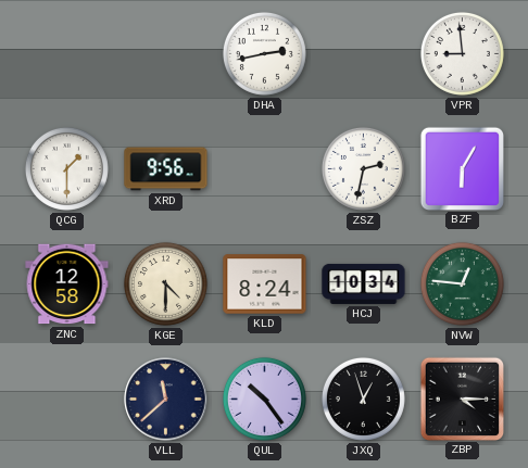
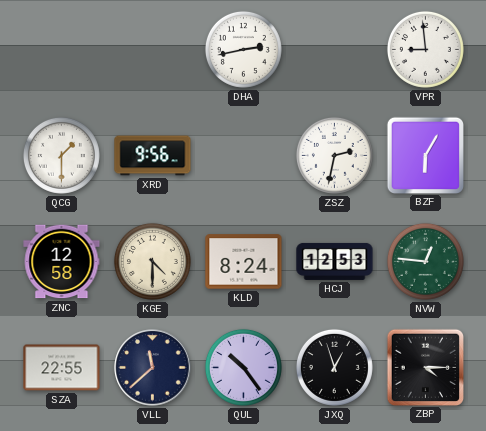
HCJ: 10:34 -> 12:53 (335, 261)
SZA: none -> 22:55 (62, 368)
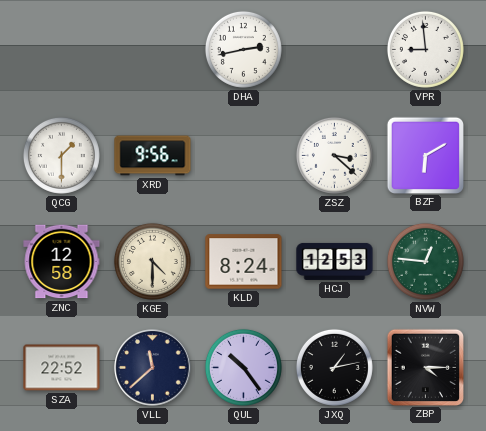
ZSZ: 2:32 -> 3:22 (334, 155)
BZF: 6:05 -> 6:10 (425, 155)
SZA: 22:55 -> 22:52 (62, 368)
JXQ: 12:57 -> 1:13 (334, 367)
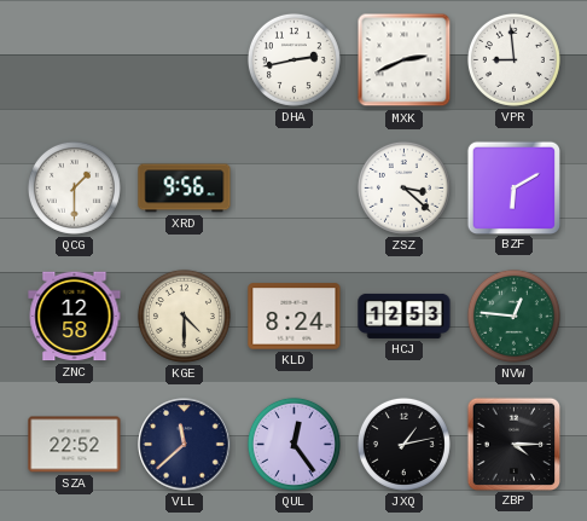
MXK: none -> 2:41 (405, 60)
QUL: 10:24 -> 12:24 (293, 444)
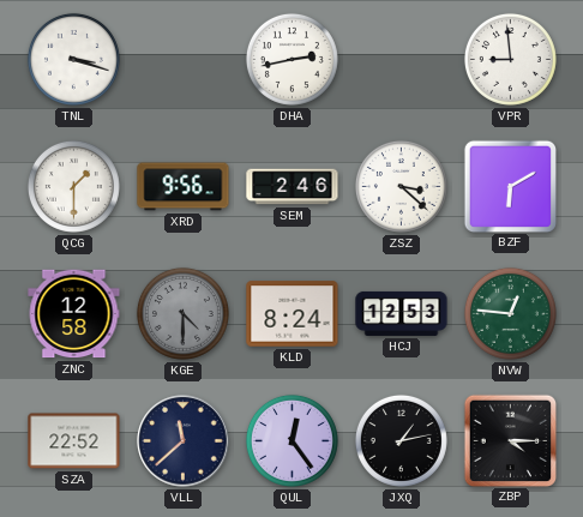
TNL: none -> 3:18 (73, 59)
MXK: 2:41 -> none (405, 60)
SEM: none -> 2:46 (293, 187)
KGE dial: cream -> grey (182, 313)
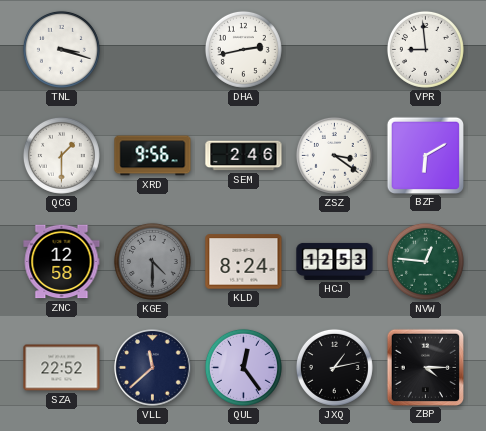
ZSZ: 3:22 -> 3:21 (334, 155)
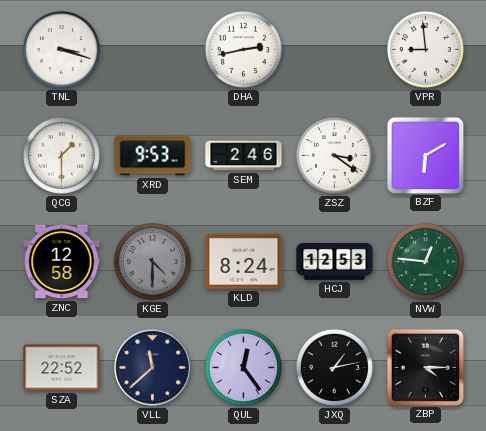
XRD: 9:56 -> 9:53 (153, 156)
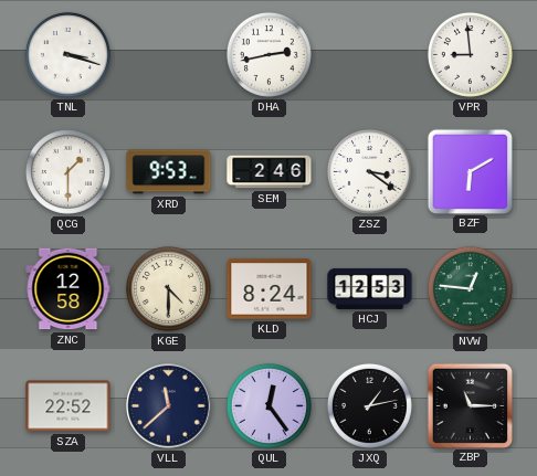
KGE dial: grey -> cream (168, 288)
ZBP: 4:15 -> 11:15 (470, 405)
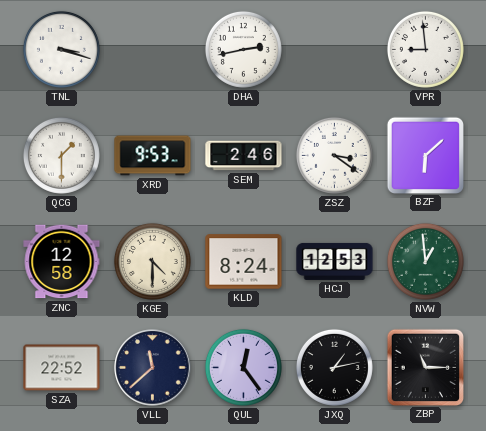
BZF: 6:10 -> 6:08 (425, 155)
NVW: 12:46 -> 12:59 (425, 261)
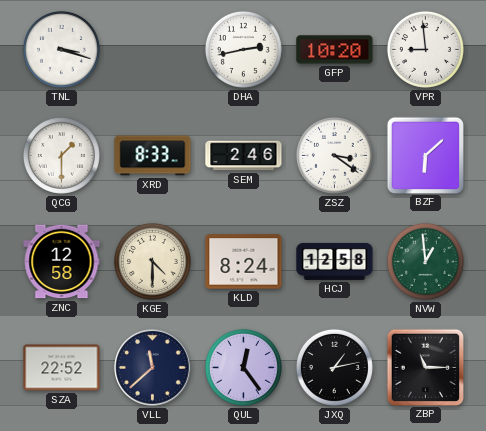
GFP: none -> 10:20 (335, 50)
XRD: 9:53 -> 8:33 (153, 156)
HCJ: 12:53 -> 12:58 (335, 261)
